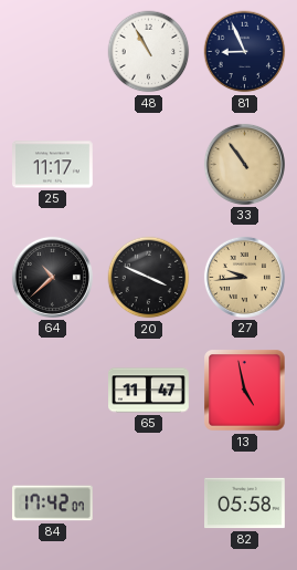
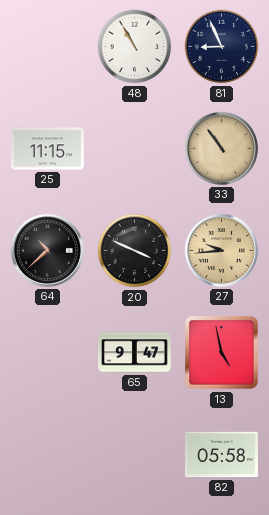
25: 11:17 -> 11:15 (48, 149)
65: 11:47 -> 9:47 (135, 353)
84: 17:42 -> none (53, 504)
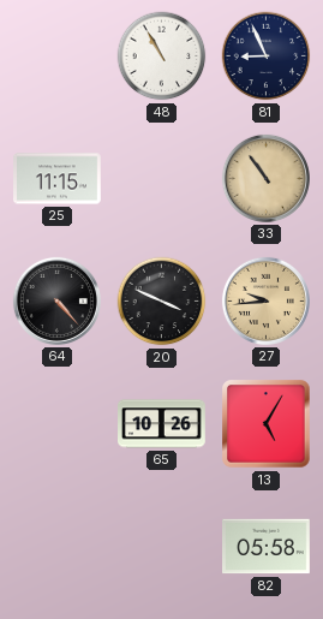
64: 10:38 -> 4:23 (56, 300)
65: 9:47 -> 10:26 (162, 424)
13: 4:58 -> 5:05 (267, 424)
